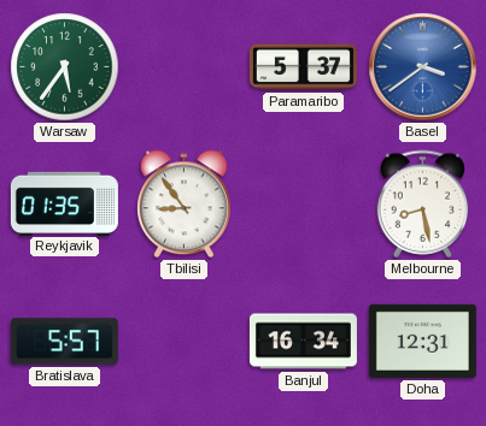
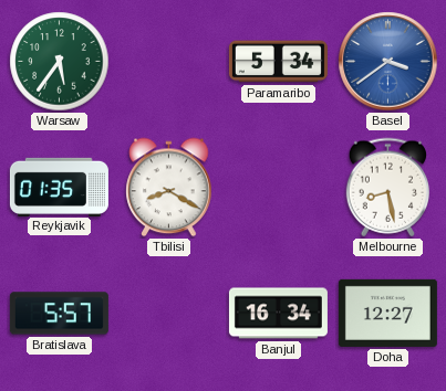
Paramaribo: 5:37 -> 5:34 (278, 62)
Tbilisi: 8:54 -> 8:20 (169, 188)
Doha: 12:31 -> 12:27 (387, 313)
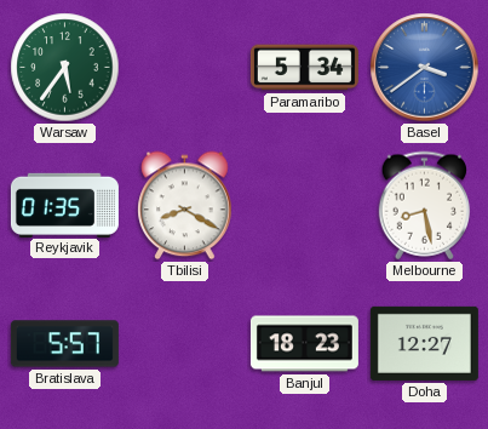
Banjul: 16:34 -> 18:23 (304, 344)
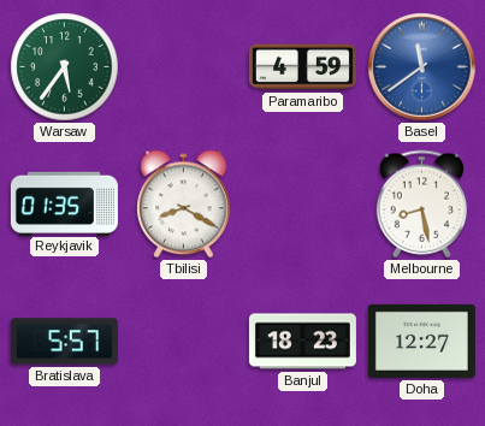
Paramaribo: 5:34 -> 4:59 (302, 67)
Basel: 3:39 -> 11:39 (422, 67)
